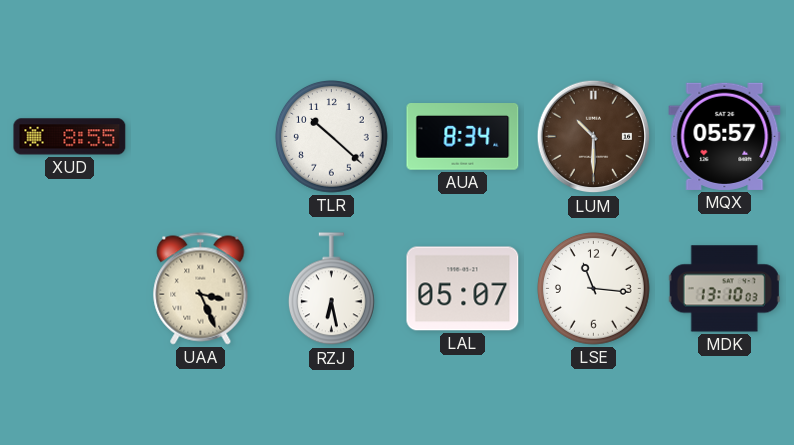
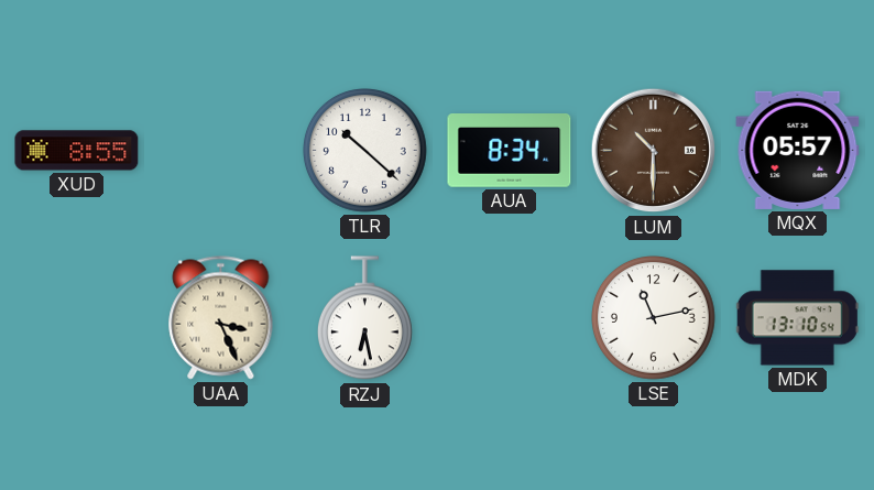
LAL: 05:07 -> none (463, 289)
LSE: 11:16 -> 11:13 (654, 318)
MDK: 13:10:03 -> 13:10:54 (797, 318)
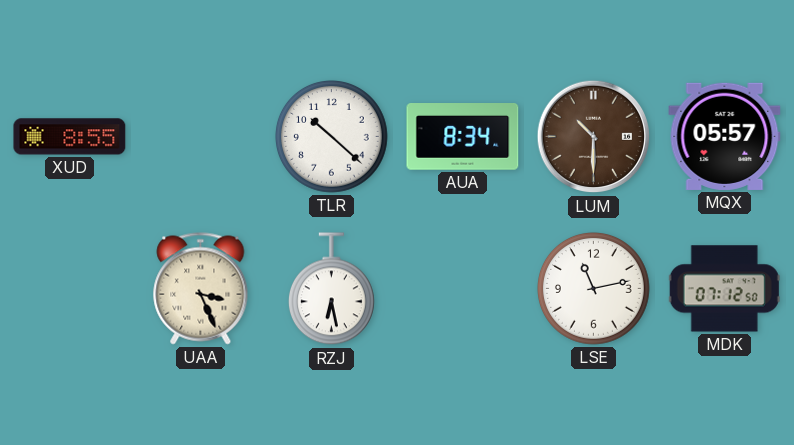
MDK: 13:10 -> 07:12 (724, 289)
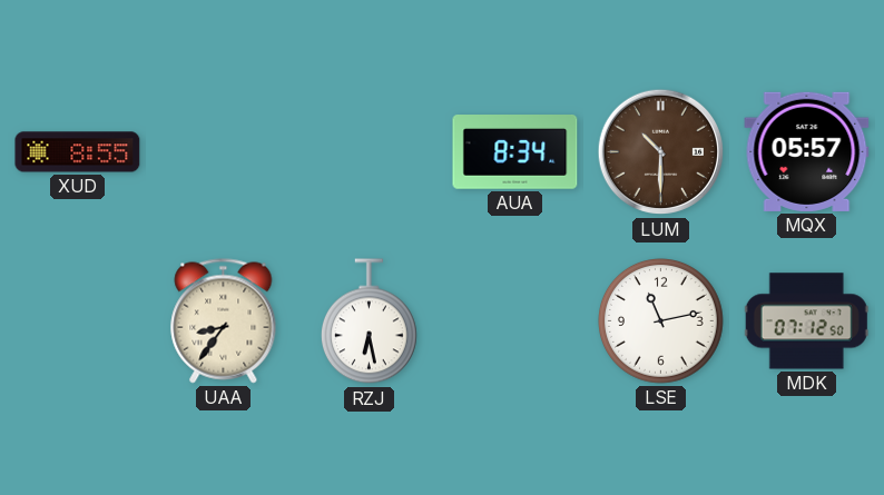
TLR: 10:22 -> none (332, 137)
UAA: 3:26 -> 8:36 (224, 321)
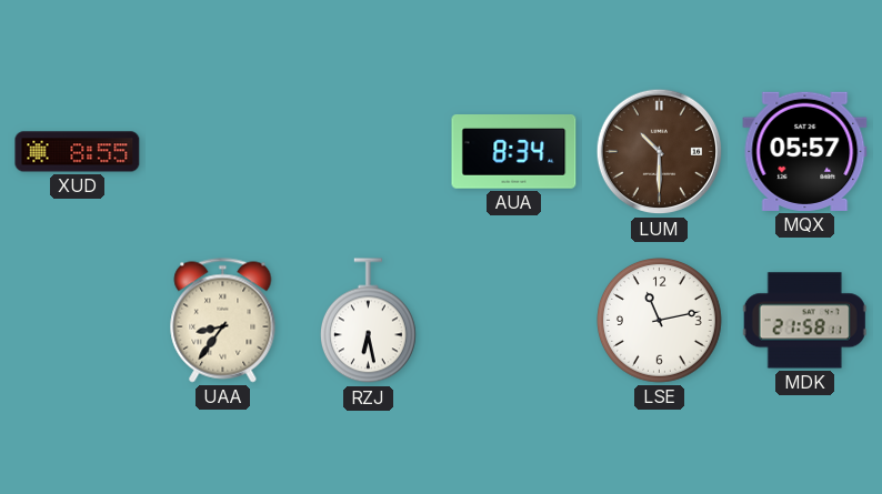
MDK: 07:12 -> 21:58 (804, 321)
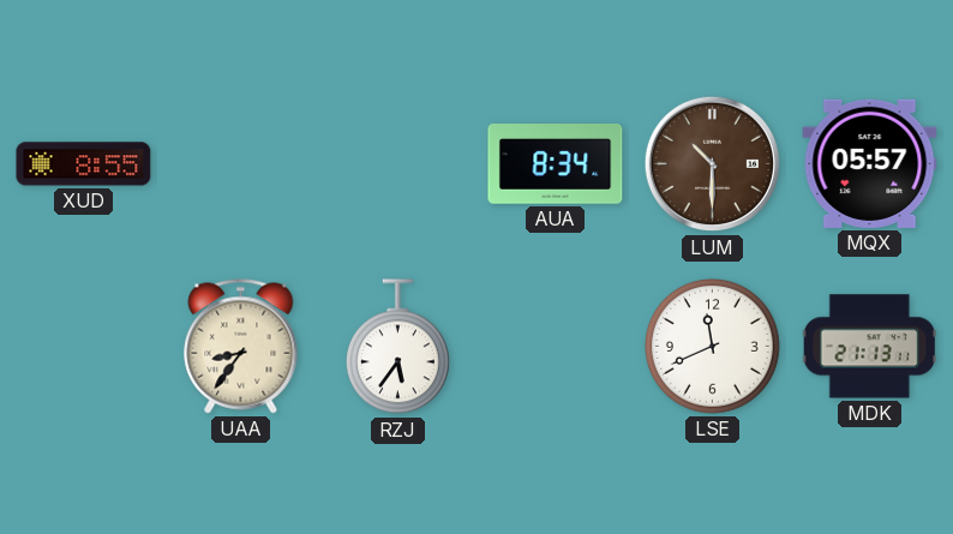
RZJ: 6:28 -> 5:36 (397, 347)
LSE: 11:13 -> 11:41 (713, 347)
MDK: 21:58 -> 21:13 (869, 347)
